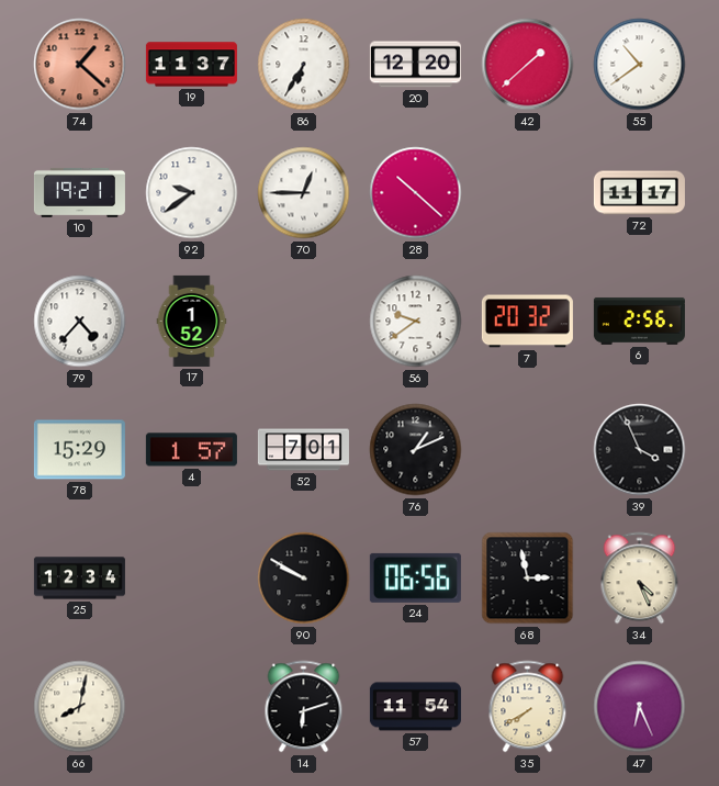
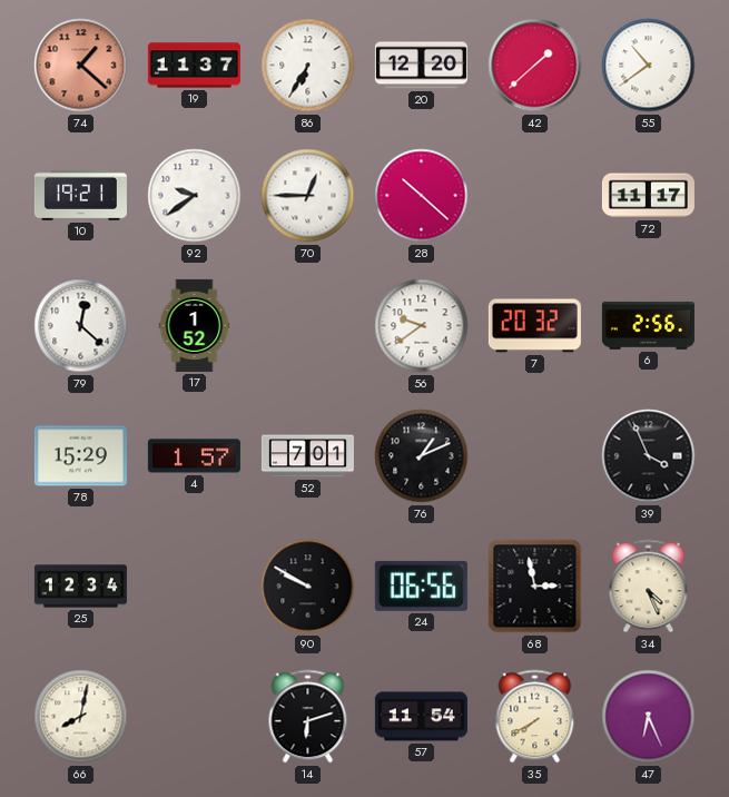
79: 4:37 -> 12:22 (81, 326)
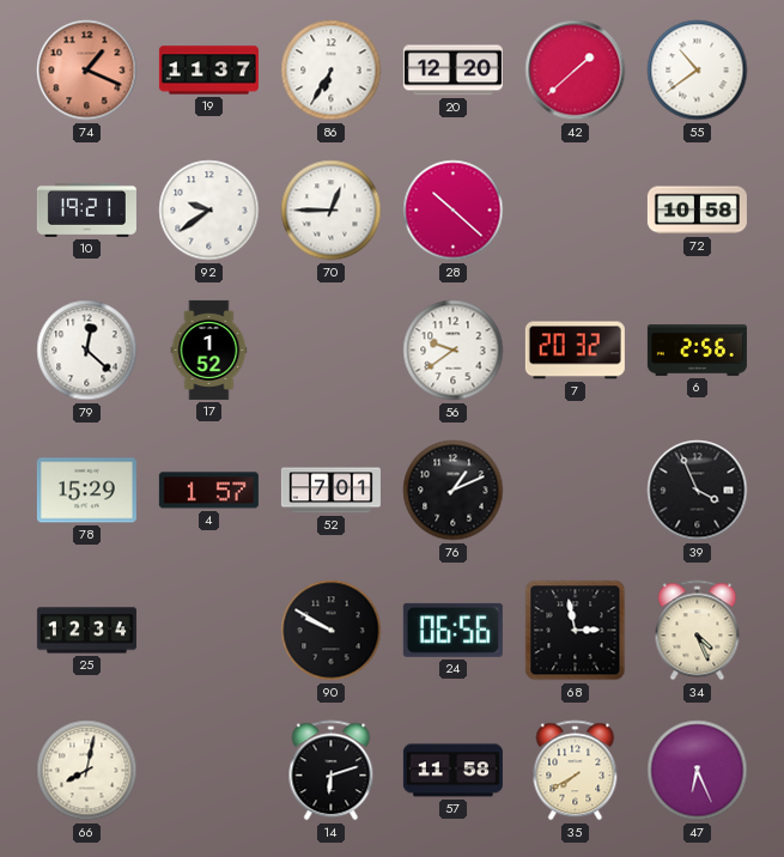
74: 1:22 -> 1:19 (87, 71)
72: 11:17 -> 10:58 (697, 211)
57: 11:54 -> 11:58 (452, 771)
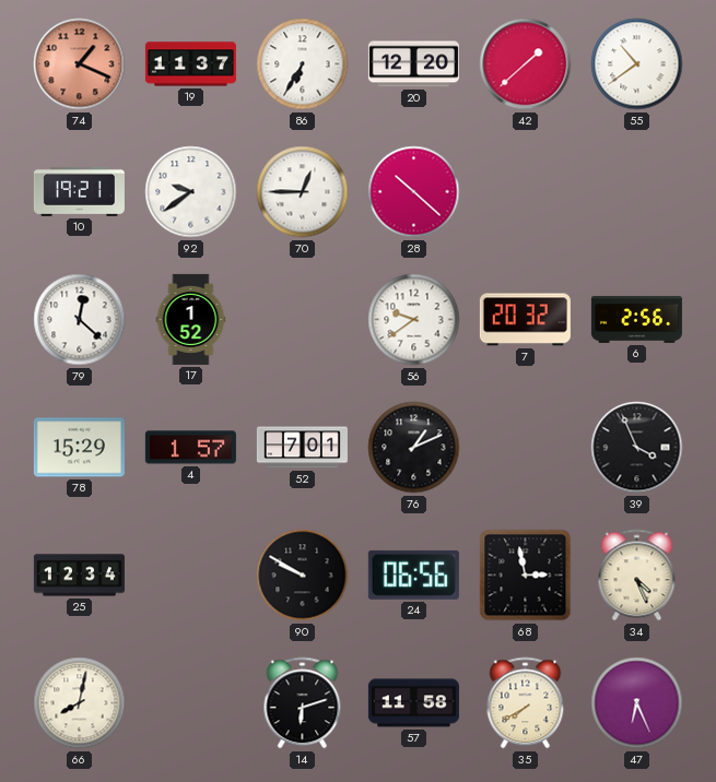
72: 10:58 -> none (697, 211)
